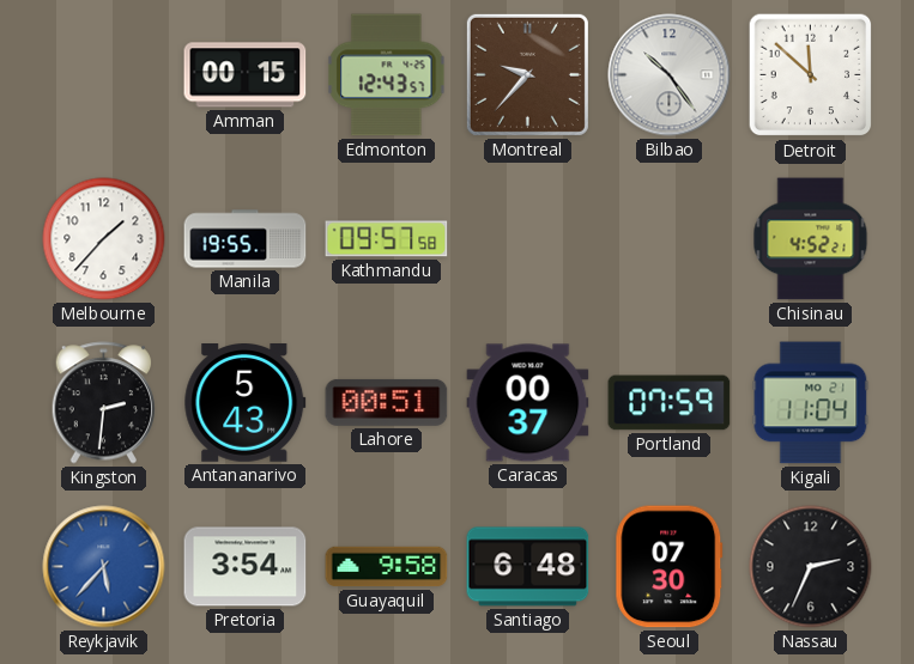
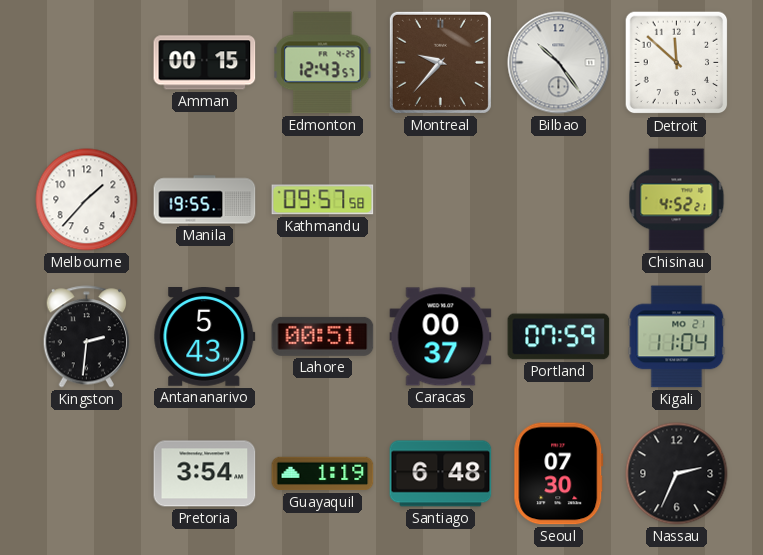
Reykjavik: 5:37 -> none (104, 567)
Guayaquil: 9:58 -> 1:19 (323, 474)
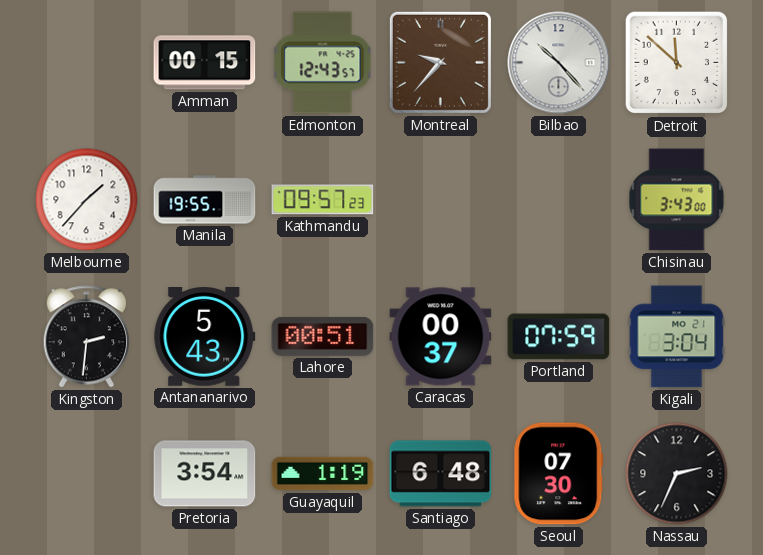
Bilbao: 10:24 -> 10:23 (559, 63)
Kathmandu: 09:57:58 -> 09:57:23 (323, 200)
Chisinau: 4:52 -> 3:43 (677, 200)
Kigali: 11:04 -> 3:04 (677, 337)
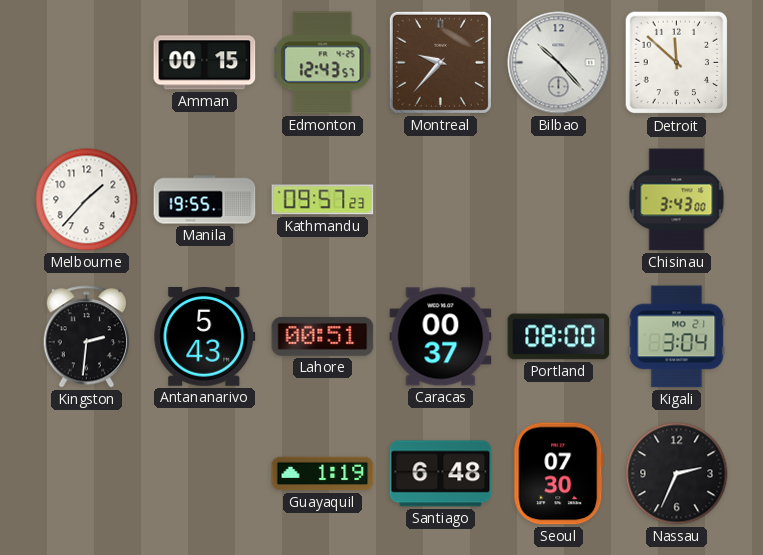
Portland: 07:59 -> 08:00 (559, 337)
Pretoria: 3:54 -> none (205, 474)
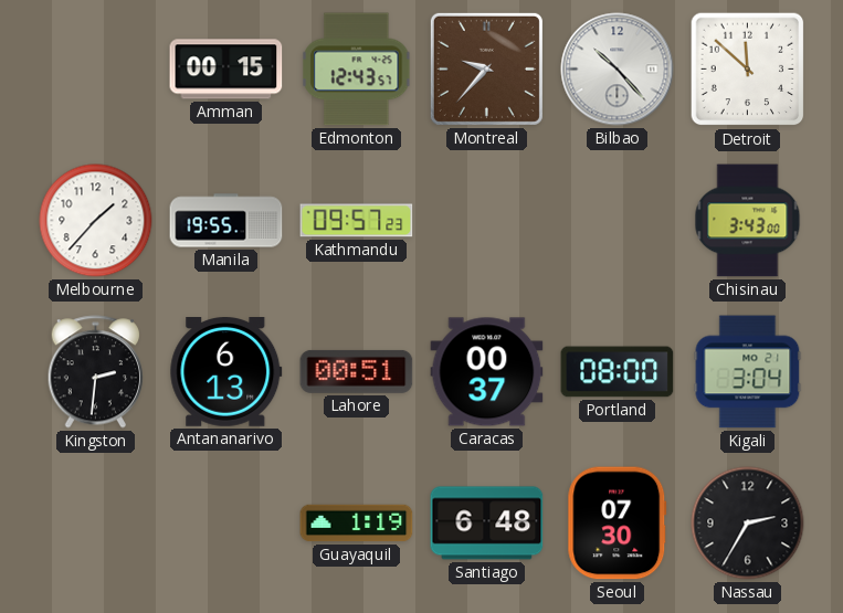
Antananarivo: 5:43 -> 6:13 (226, 372)
Nassau: 2:34 -> 2:35 (748, 524)
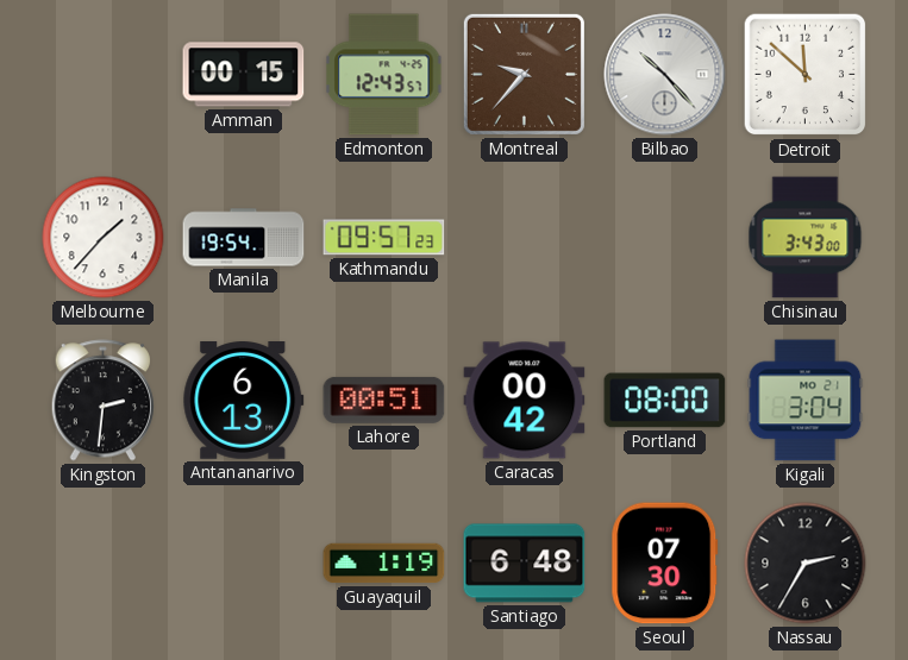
Manila: 19:55 -> 19:54 (244, 238)
Caracas: 00:37 -> 00:42 (525, 401)
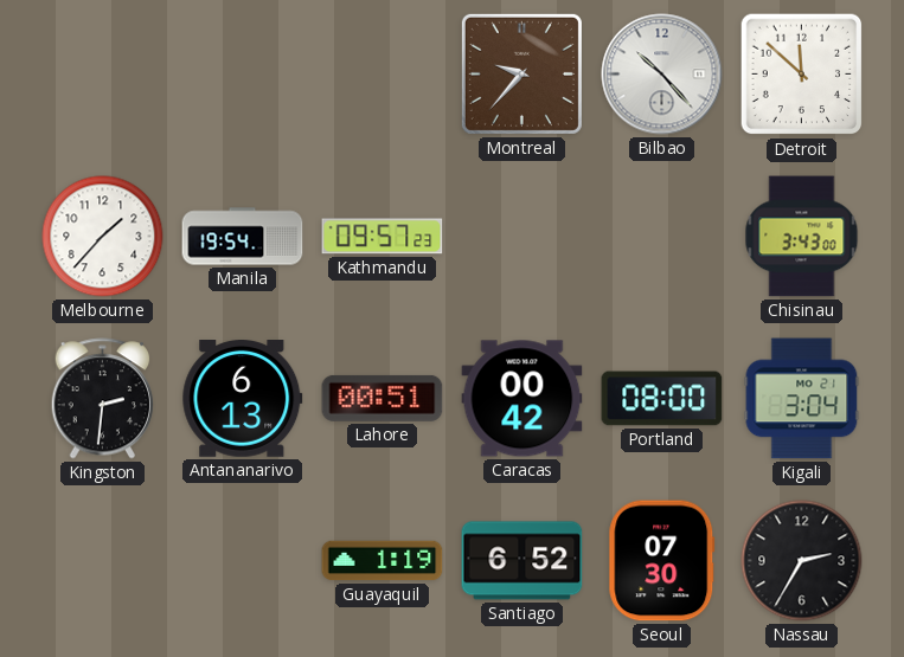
Amman: 00:15 -> none (244, 75)
Edmonton: 12:43 -> none (384, 75)
Santiago: 6:48 -> 6:52 (522, 561)
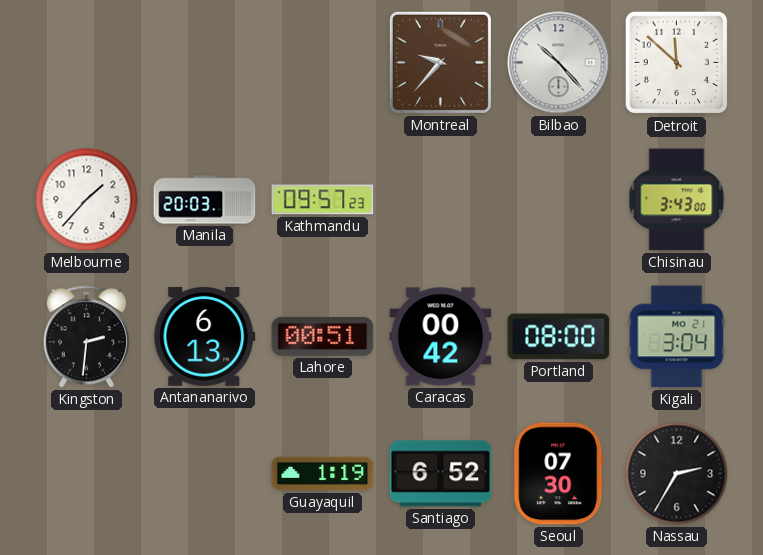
Manila: 19:54 -> 20:03 (205, 200)
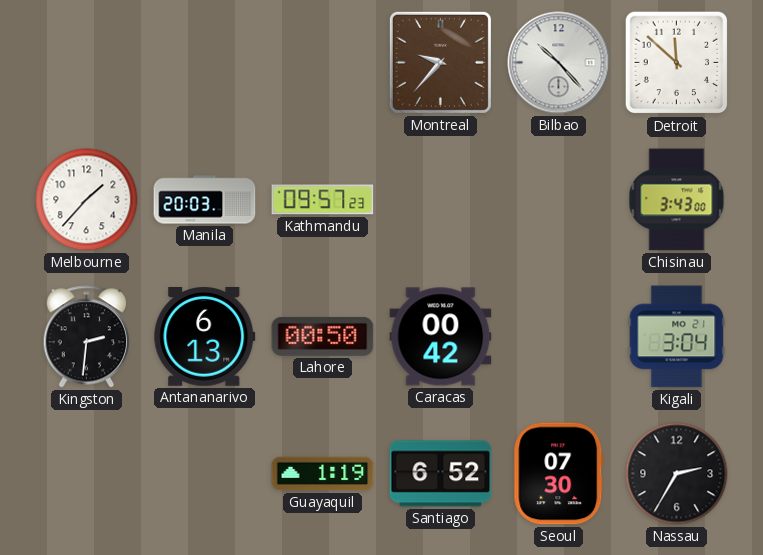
Lahore: 00:51 -> 00:50 (323, 336)
Portland: 08:00 -> none (559, 337)
